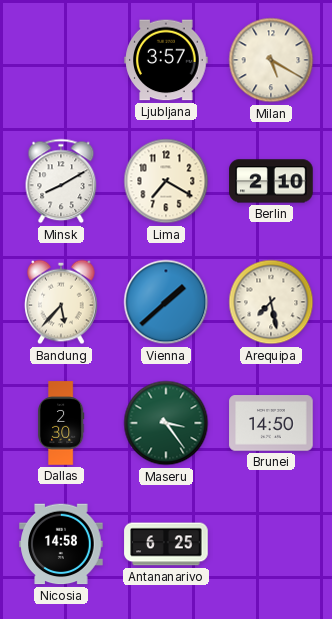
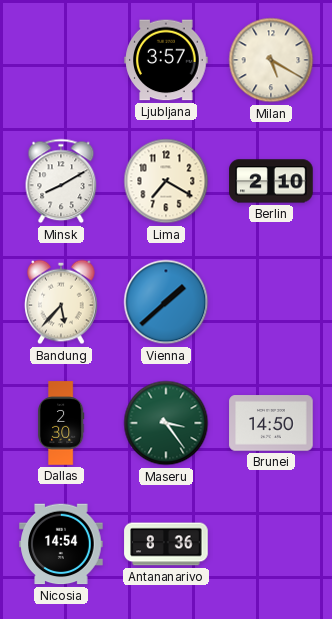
Arequipa: 7:28 -> none (271, 302)
Nicosia: 14:58 -> 14:54 (61, 544)
Antananarivo: 6:25 -> 8:36 (166, 544)
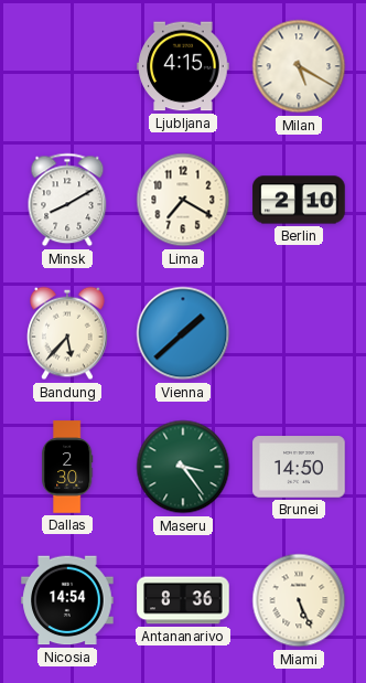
Ljubljana: 3:57 -> 4:15 (183, 66)
Miami: none -> 5:26 (299, 600)
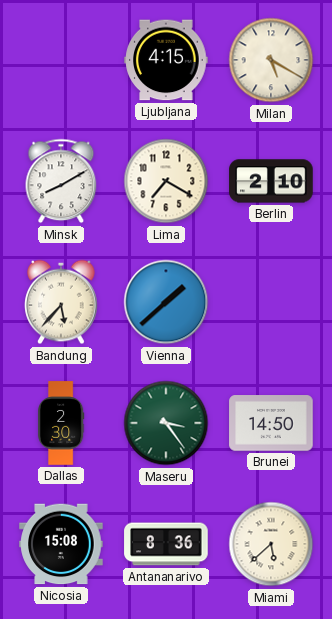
Nicosia: 14:54 -> 15:08 (61, 544)
Miami: 5:26 -> 5:38 (271, 544)
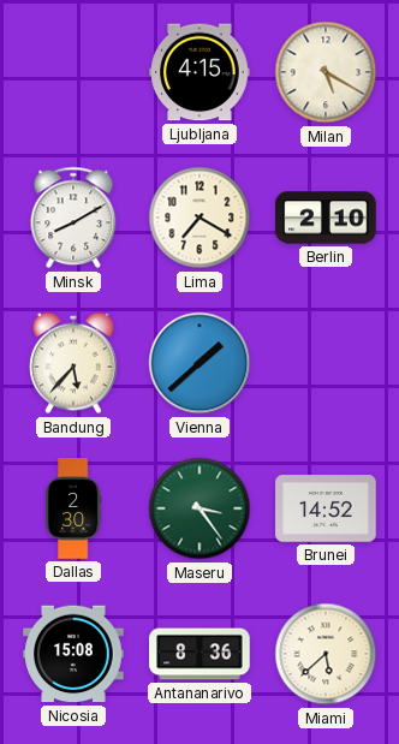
Brunei: 14:50 -> 14:52 (326, 508)
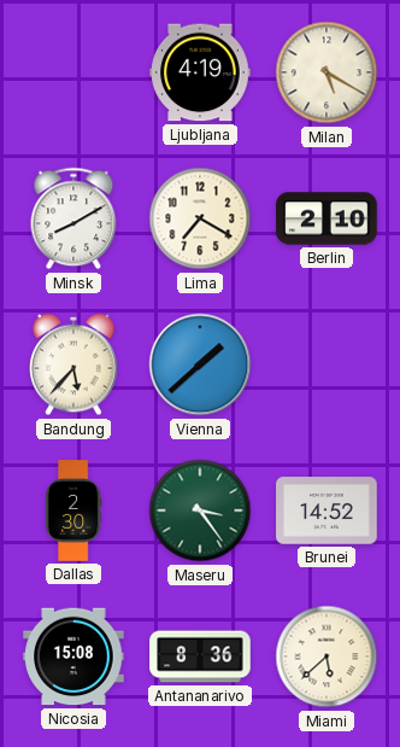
Ljubljana: 4:15 -> 4:19 (200, 72)
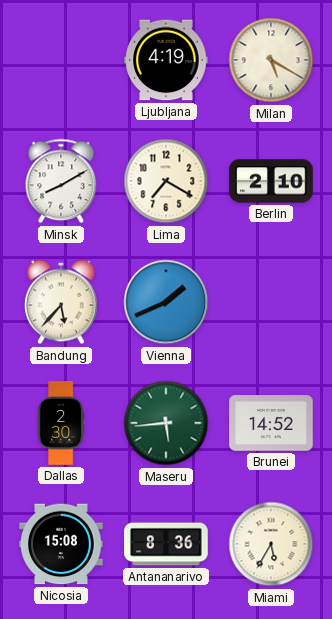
Vienna: 1:38 -> 1:41 (166, 302)
Maseru: 3:24 -> 5:44 (166, 423)
Miami: 5:38 -> 5:35 (271, 544)
